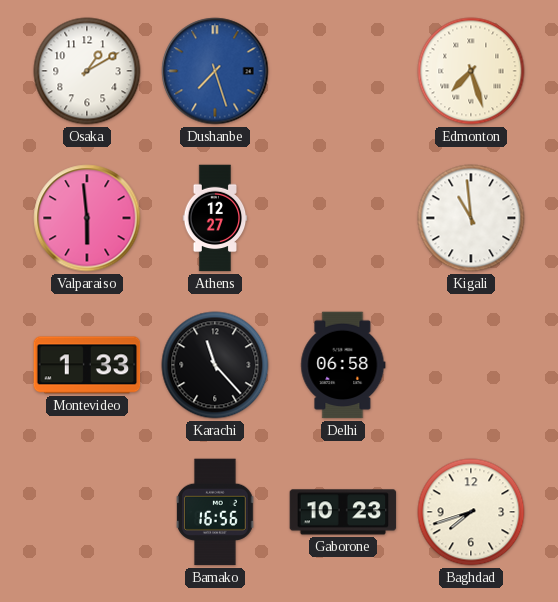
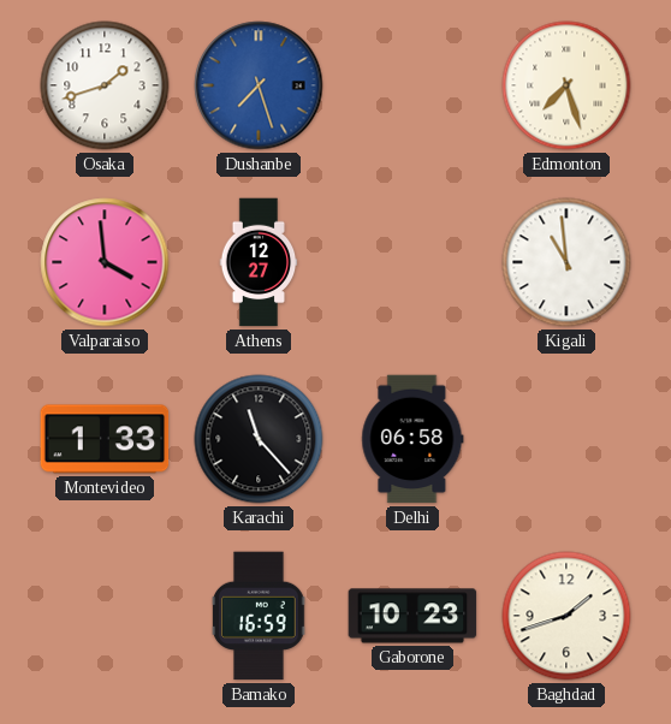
Osaka: 1:10 -> 1:42 (105, 85)
Valparaiso: 5:59 -> 3:59 (105, 262)
Bamako: 16:56 -> 16:59 (259, 616)
Baghdad: 7:42 -> 1:42 (566, 616)
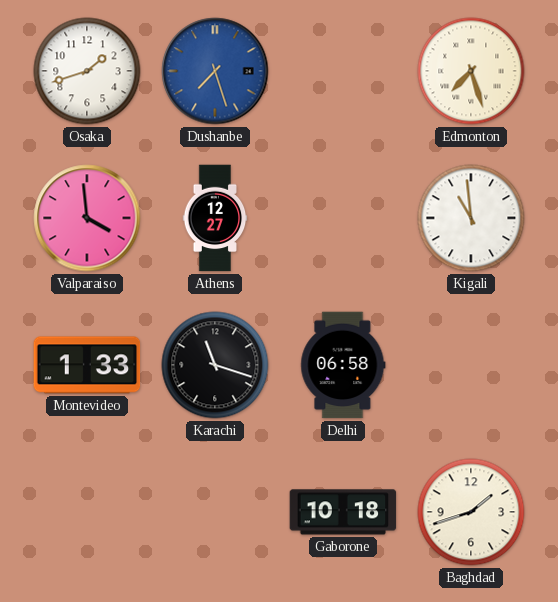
Karachi: 11:23 -> 11:18 (215, 365)
Bamako: 16:59 -> none (259, 616)
Gaborone: 10:23 -> 10:18 (343, 512)
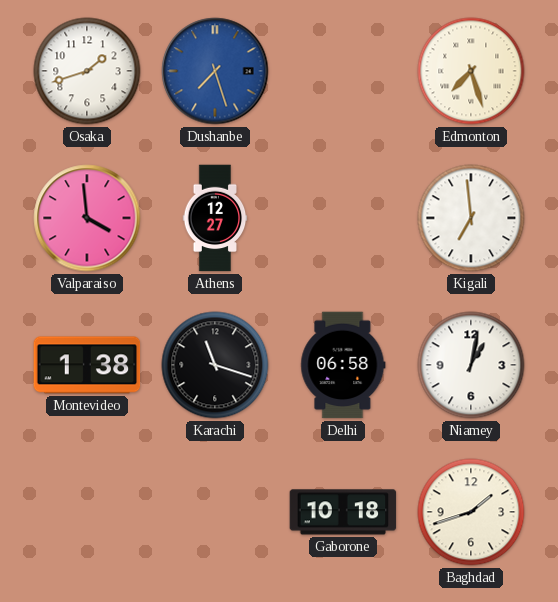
Kigali: 10:59 -> 6:59 (471, 218)
Montevideo: 1:33 -> 1:38 (87, 365)
Niamey: none -> 1:02 (471, 365)
